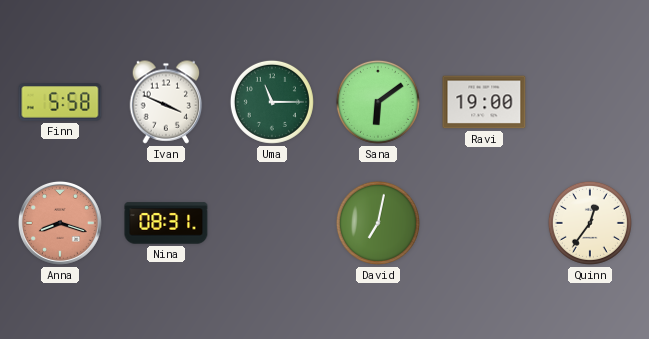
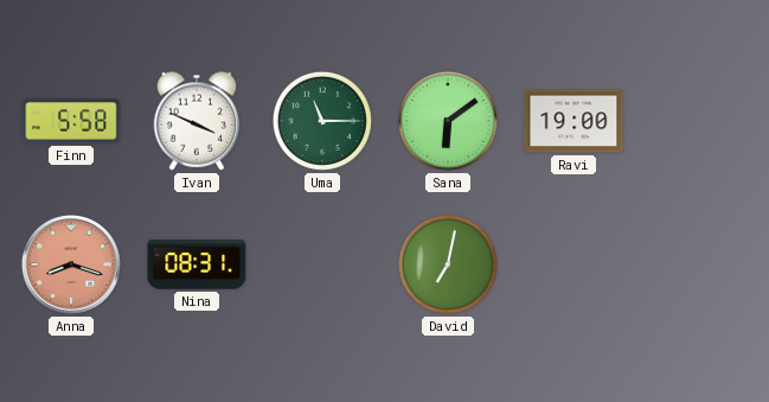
Quinn: 12:36 -> none (590, 223)
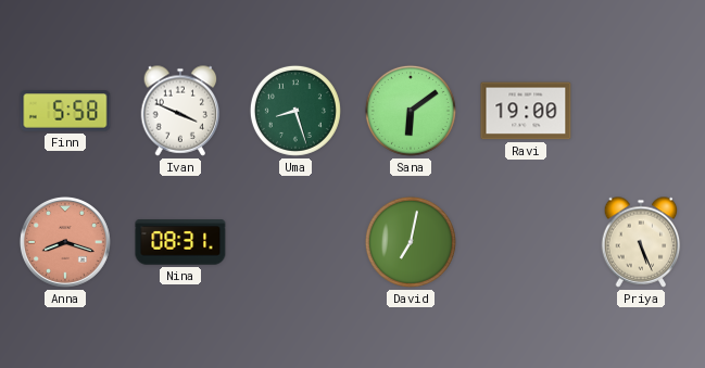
Uma: 11:15 -> 8:27 (295, 111)
Priya: none -> 5:26 (641, 242)
